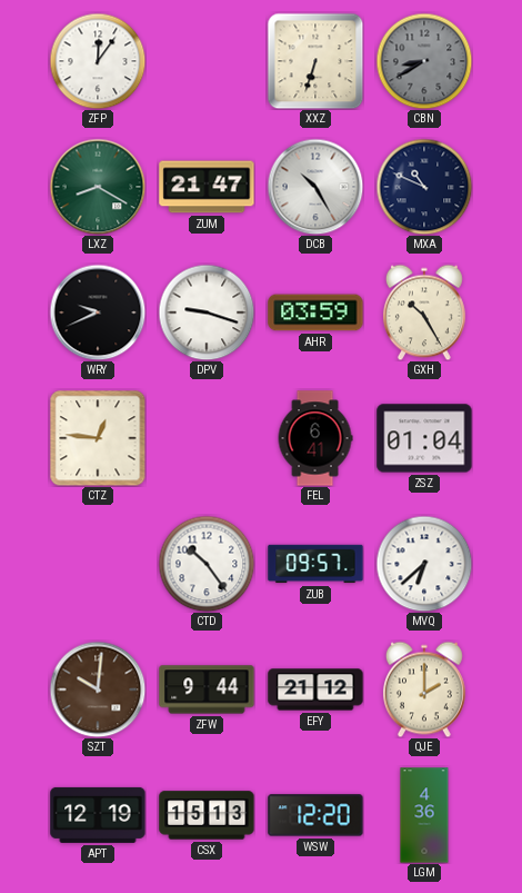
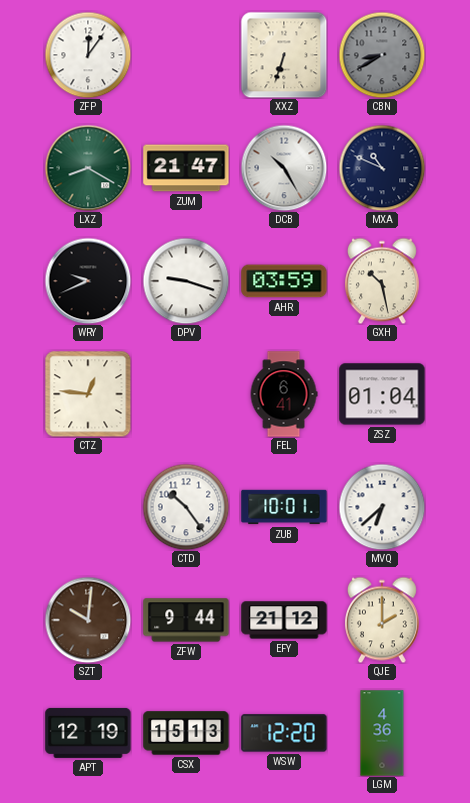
GXH: 10:25 -> 10:28 (382, 281)
ZUB: 09:57 -> 10:01 (284, 507)
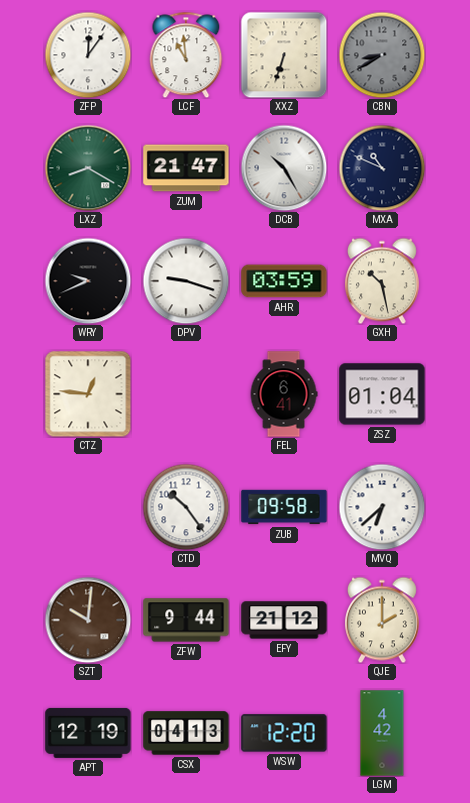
LCF: none -> 10:59 (186, 55)
ZUB: 10:01 -> 09:58 (284, 507)
CSX: 15:13 -> 04:13 (186, 733)
LGM: 4:36 -> 4:42 (382, 733)
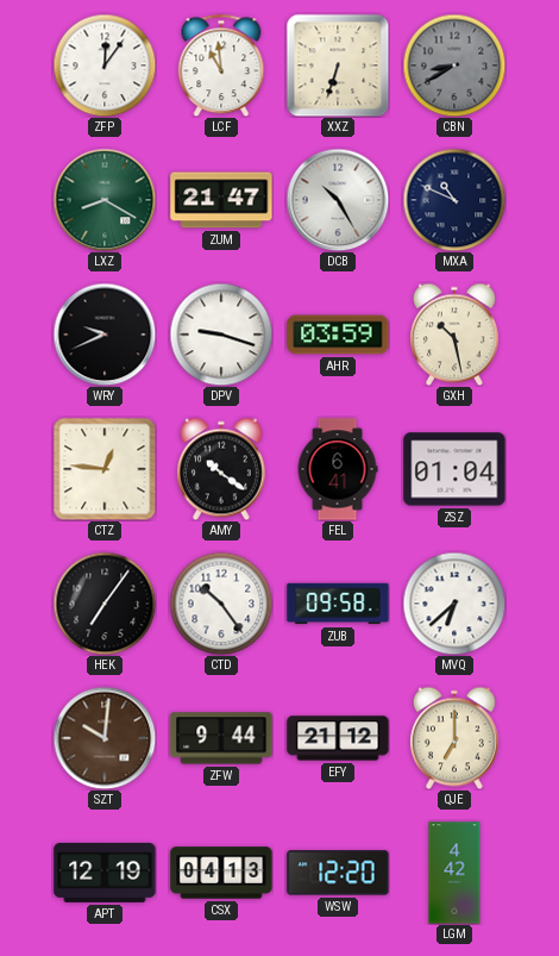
AMY: none -> 10:21 (221, 469)
HEK: none -> 7:06 (105, 604)
QJE: 2:00 -> 7:00 (454, 738)
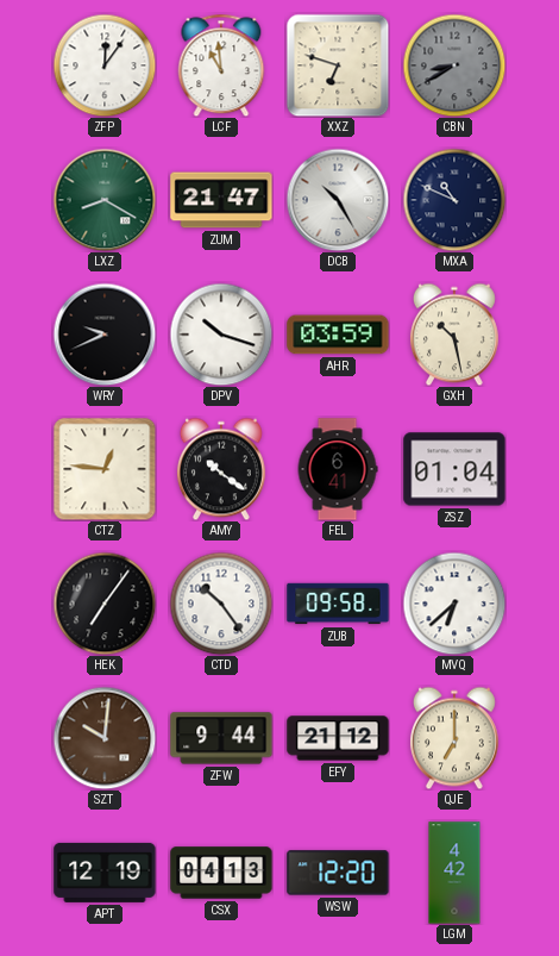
XXZ: 6:33 -> 6:48 (338, 65)
DPV: 9:18 -> 10:18 (221, 335)
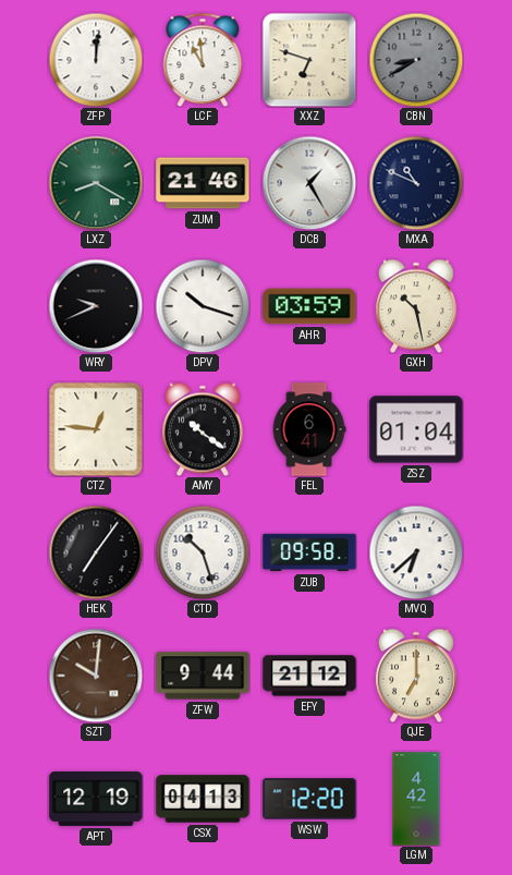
ZFP: 12:06 -> 12:01 (96, 60)
ZUM: 21:47 -> 21:46 (203, 183)
DCB: 10:25 -> 1:25 (309, 183)
CTD: 10:24 -> 10:27 (203, 552)
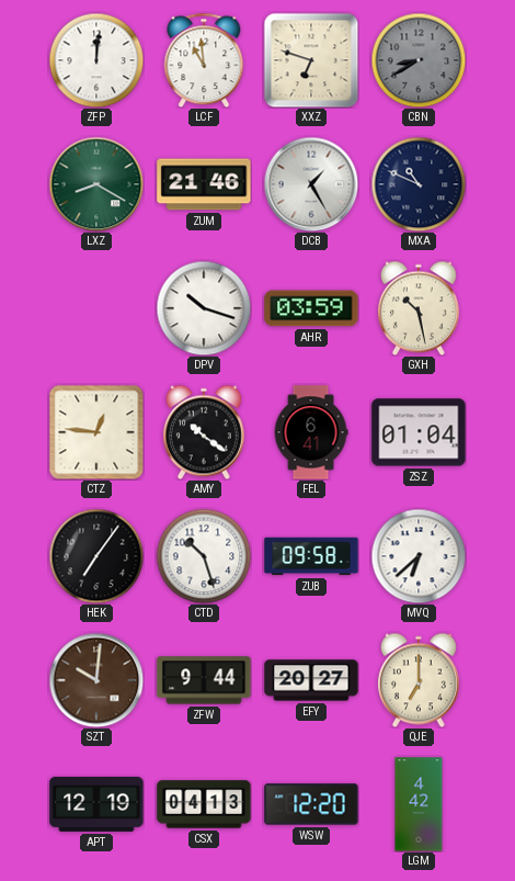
WRY: 9:41 -> none (96, 306)
EFY: 21:12 -> 20:27 (311, 680)
